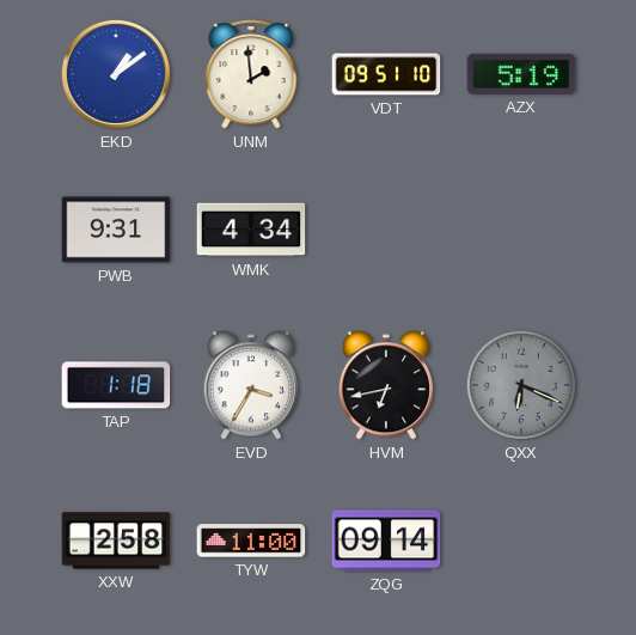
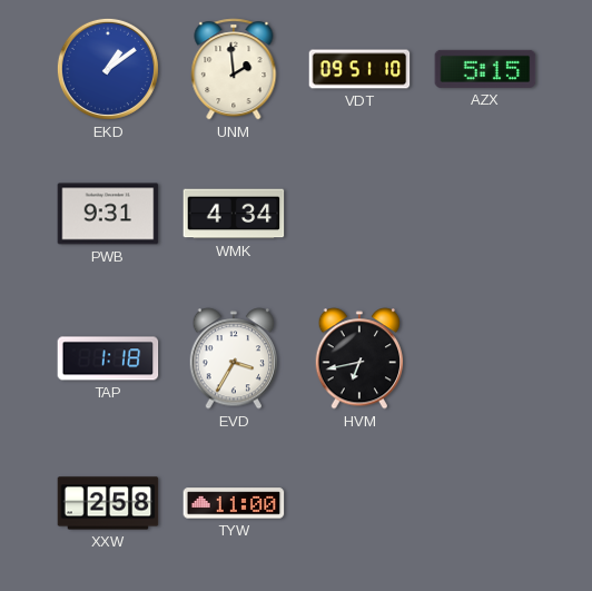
AZX: 5:19 -> 5:15 (485, 69)
QXX: 6:19 -> none (521, 385)
ZQG: 09:14 -> none (386, 541)
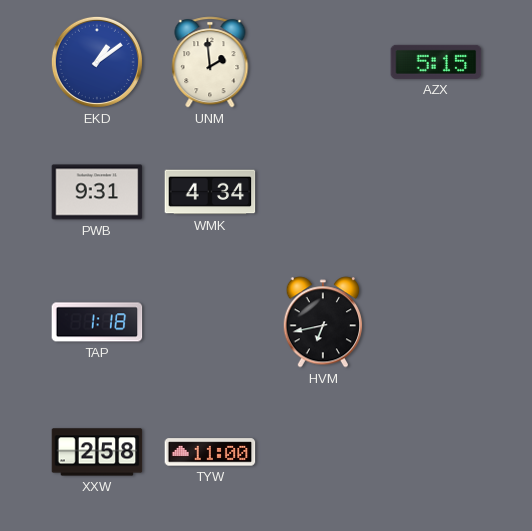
VDT: 09:51 -> none (359, 69)
EVD: 3:35 -> none (234, 358)
